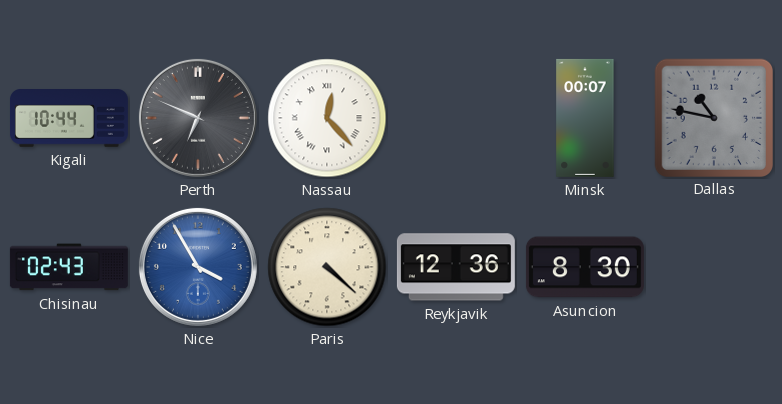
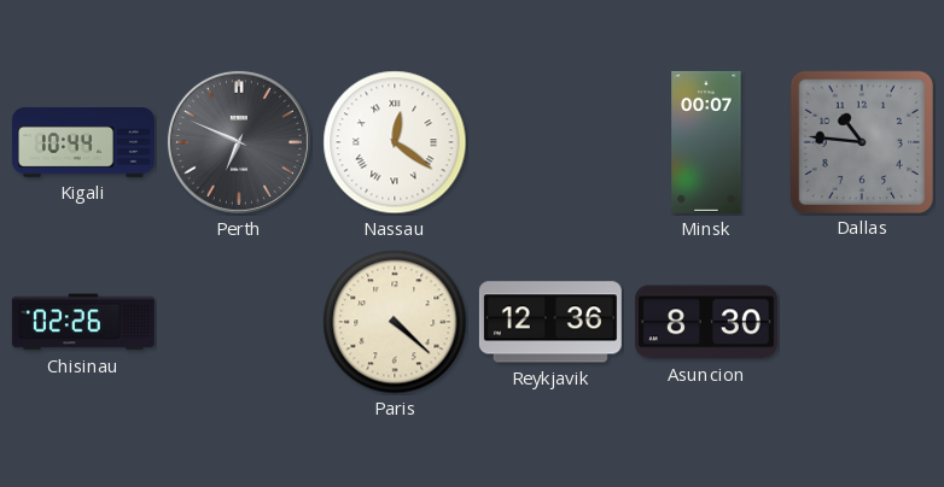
Nassau: 12:23 -> 12:21 (395, 142)
Dallas: 10:47 -> 10:46 (861, 141)
Chisinau: 02:43 -> 02:26 (83, 322)
Nice: 3:55 -> none (198, 267)
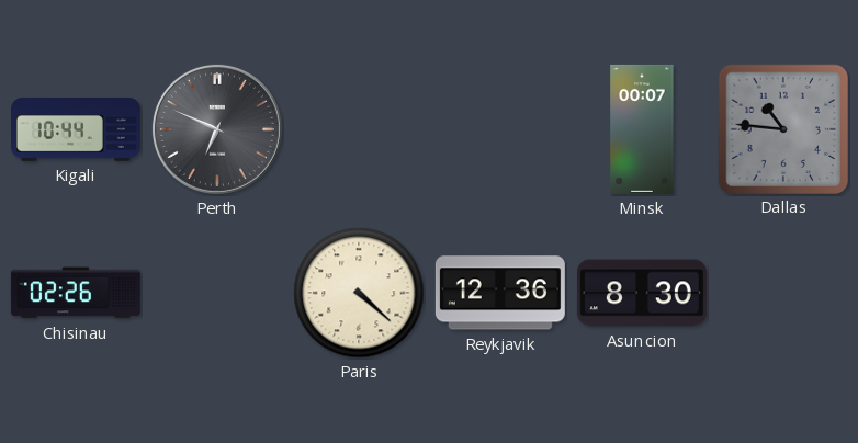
Nassau: 12:21 -> none (395, 142)
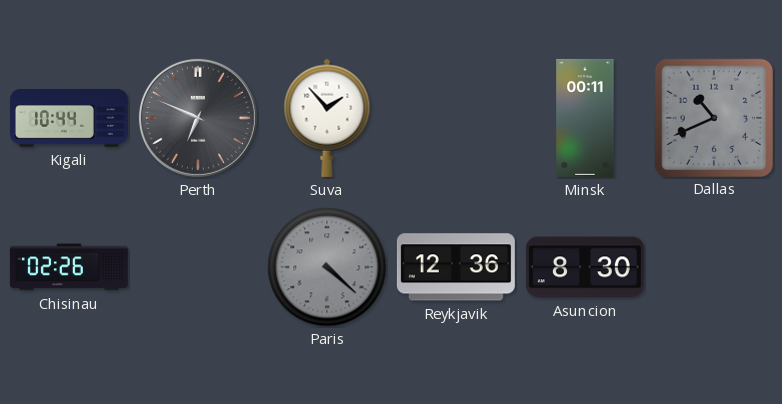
Suva: none -> 1:53 (327, 118)
Minsk: 00:07 -> 00:11 (585, 118)
Dallas: 10:46 -> 10:41 (713, 117)
Paris dial: cream -> grey (327, 267)
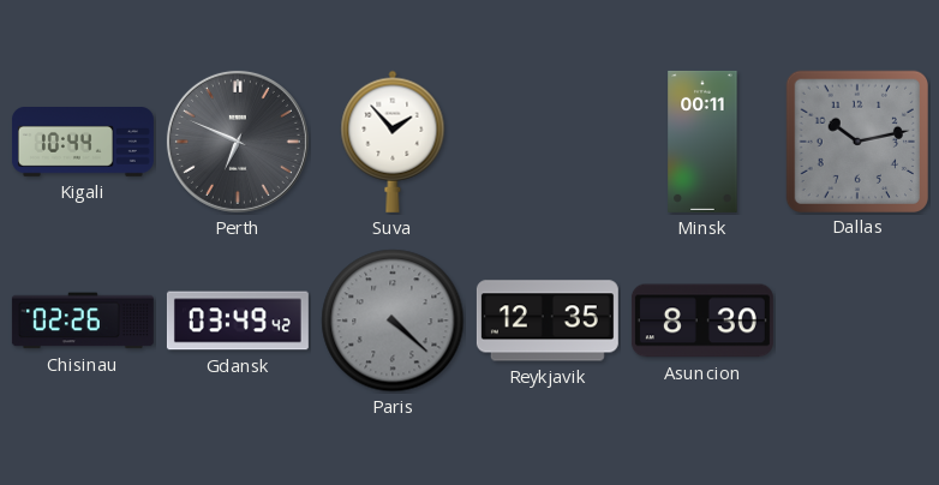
Dallas: 10:41 -> 10:13 (856, 140)
Gdansk: none -> 03:49 (238, 321)
Reykjavik: 12:36 -> 12:35 (548, 321)
